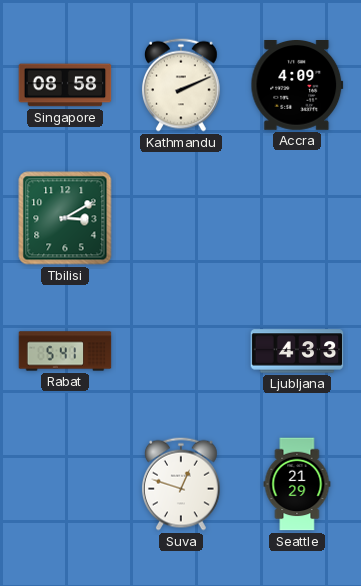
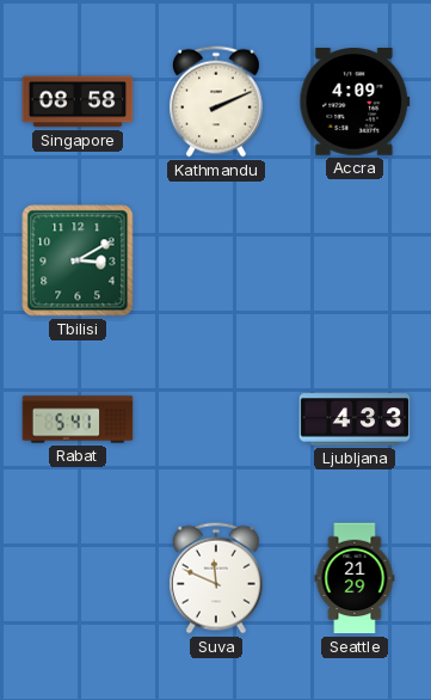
Suva: 12:48 -> 11:49 (216, 578)
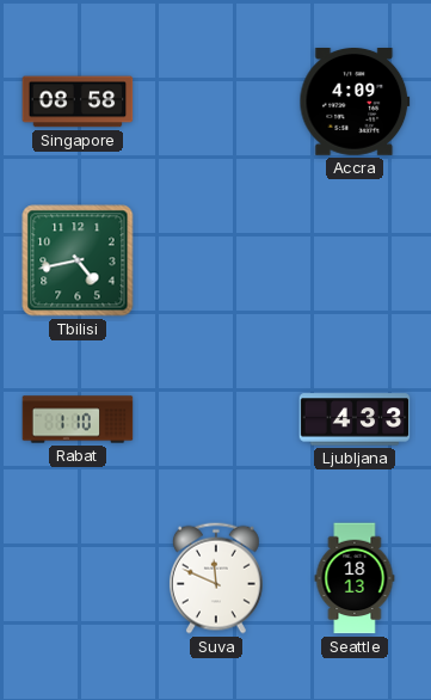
Kathmandu: 2:11 -> none (216, 102)
Tbilisi: 3:10 -> 4:43 (78, 260)
Rabat: 5:41 -> 1:10 (78, 419)
Seattle: 21:29 -> 18:13 (355, 578)
